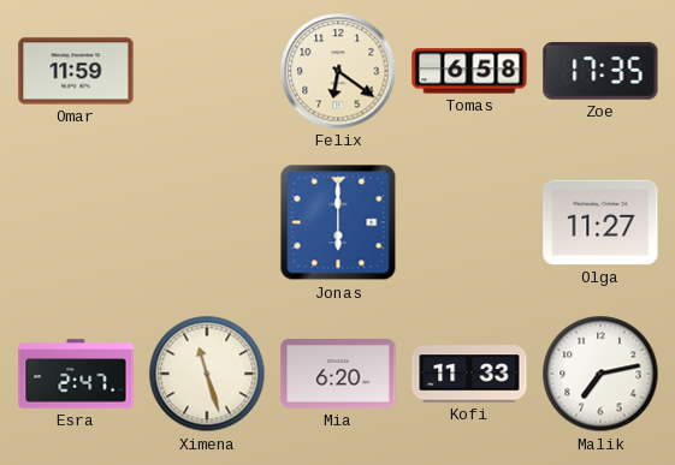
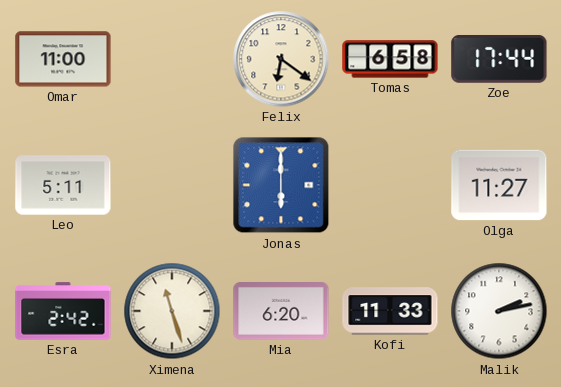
Omar: 11:59 -> 11:00 (63, 59)
Zoe: 17:35 -> 17:44 (499, 59)
Leo: none -> 5:11 (63, 185)
Esra: 2:47 -> 2:42 (63, 311)
Malik: 7:13 -> 2:13 (499, 311)
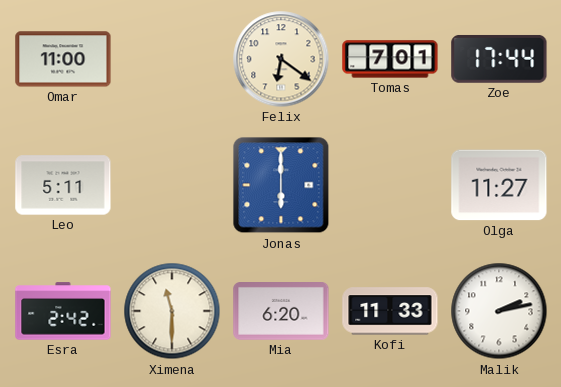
Tomas: 6:58 -> 7:01 (390, 59)
Ximena: 11:27 -> 11:30 (172, 311)
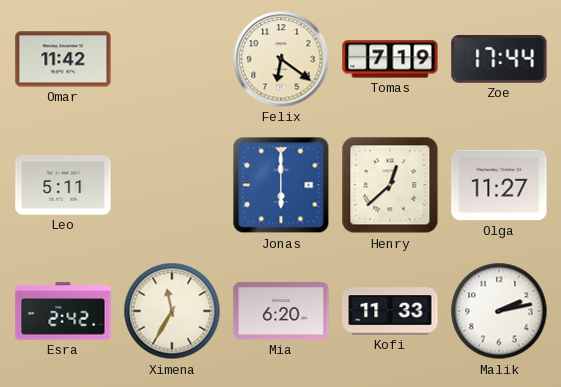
Omar: 11:00 -> 11:42 (63, 59)
Tomas: 7:01 -> 7:19 (390, 59)
Henry: none -> 12:38 (390, 185)
Ximena: 11:30 -> 11:35 (172, 311)
